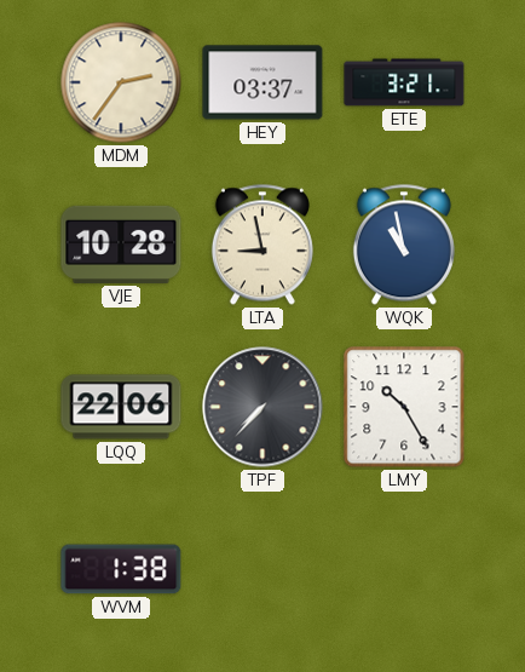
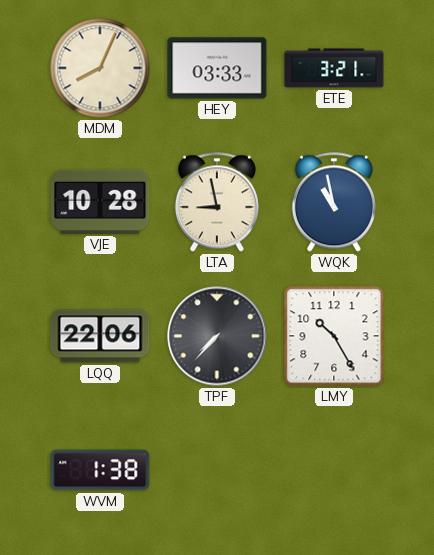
MDM: 2:36 -> 8:04 (100, 68)
HEY: 03:37 -> 03:33 (217, 68)
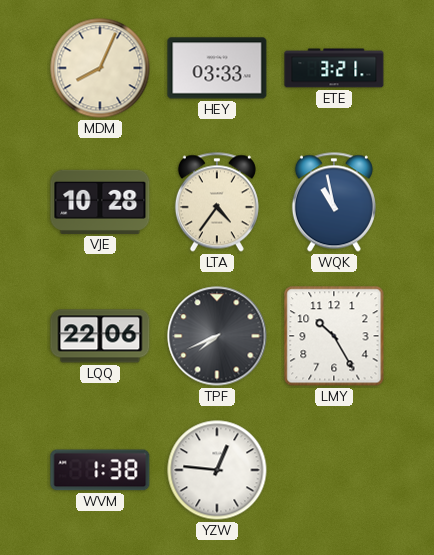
LTA: 8:58 -> 4:36 (217, 202)
TPF: 7:37 -> 7:41 (217, 336)
YZW: none -> 12:46 (217, 470)
